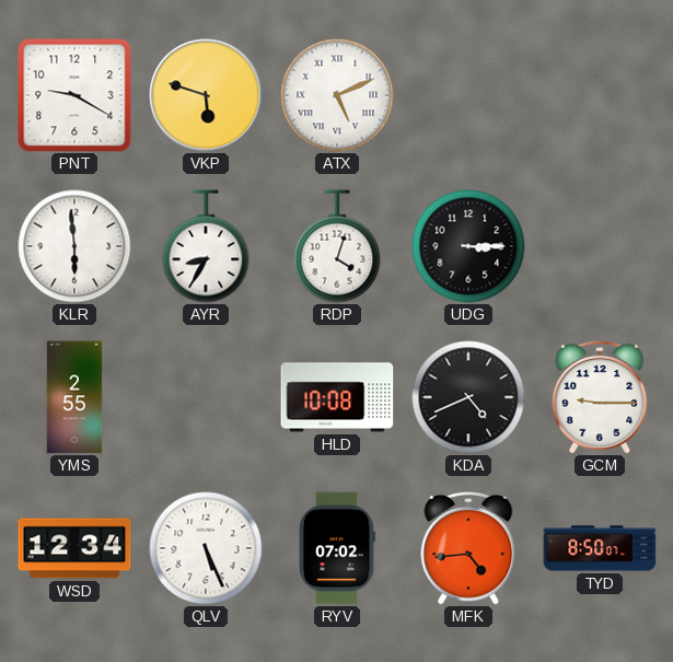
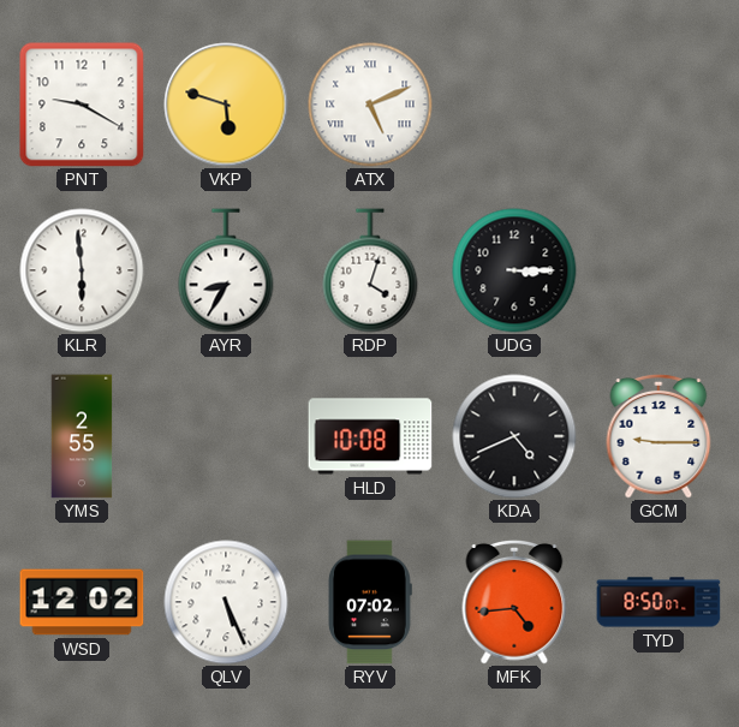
WSD: 12:34 -> 12:02 (82, 602)
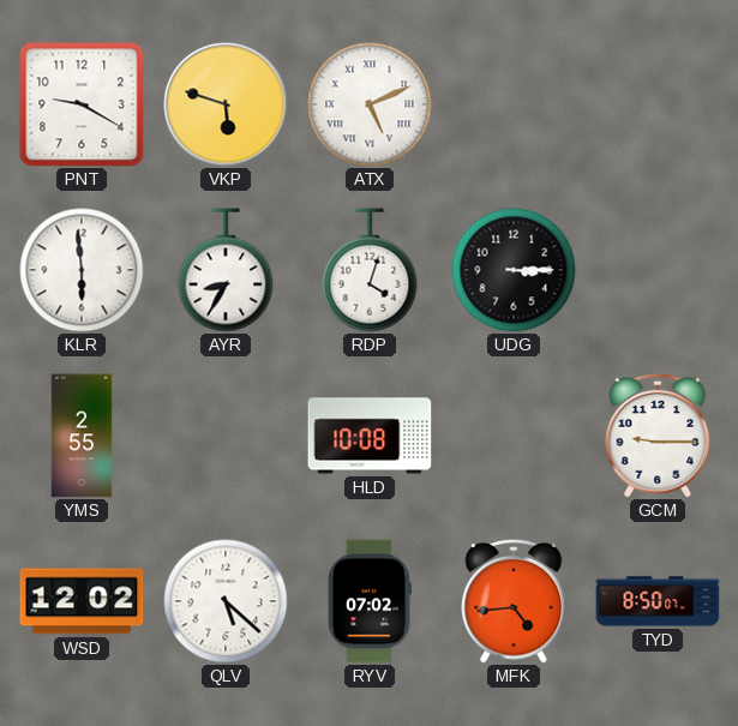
KDA: 4:41 -> none (514, 436)
QLV: 5:26 -> 5:22 (226, 601)
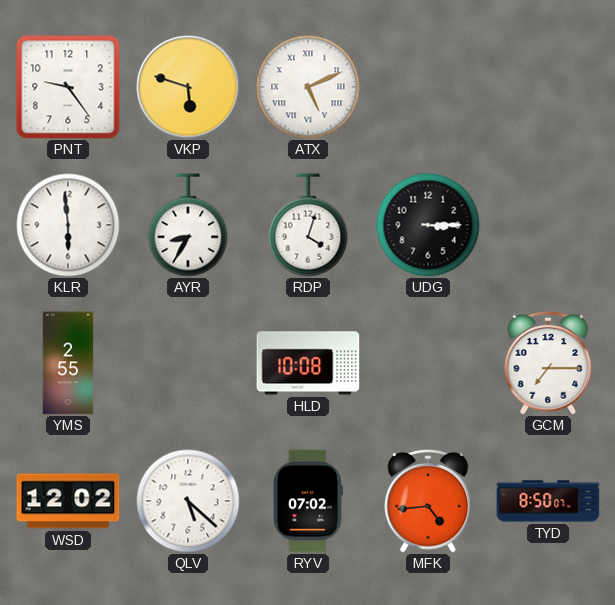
PNT: 9:20 -> 9:24 (68, 87)
GCM: 9:15 -> 7:15 (548, 363)
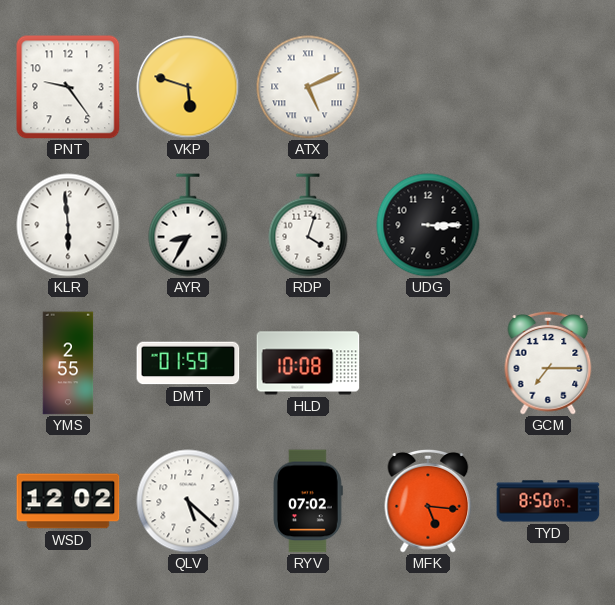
DMT: none -> 01:59 (188, 363)
MFK: 4:44 -> 5:16 (428, 501)
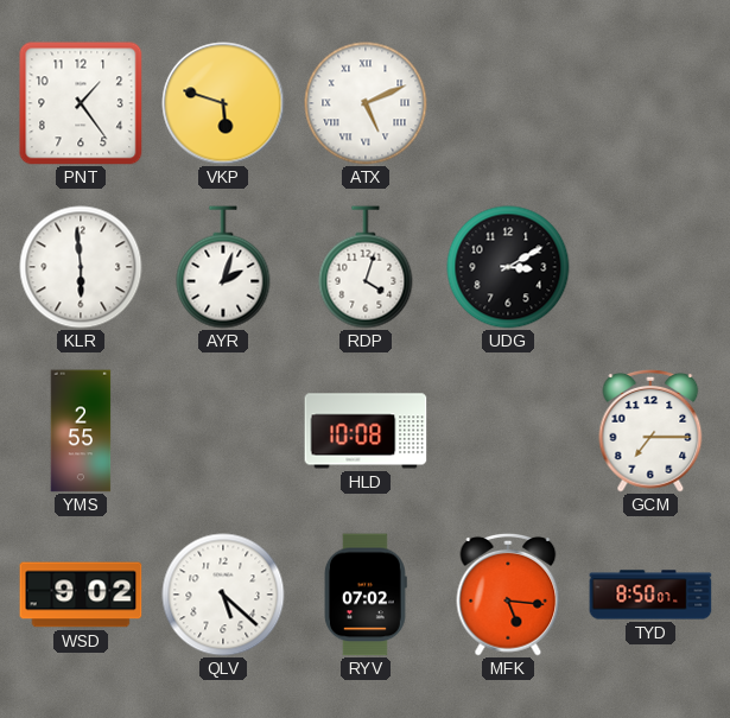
PNT: 9:24 -> 1:24 (81, 103)
AYR: 8:35 -> 2:03 (223, 267)
UDG: 3:15 -> 3:10 (508, 267)
DMT: 01:59 -> none (188, 363)
WSD: 12:02 -> 9:02 (81, 595)
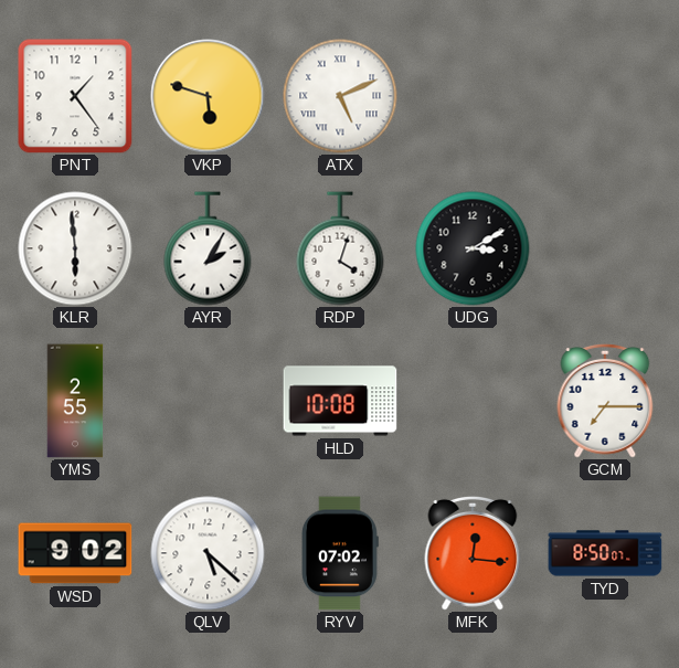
AYR: 2:03 -> 2:05 (208, 248)
MFK: 5:16 -> 12:16 (473, 553)
